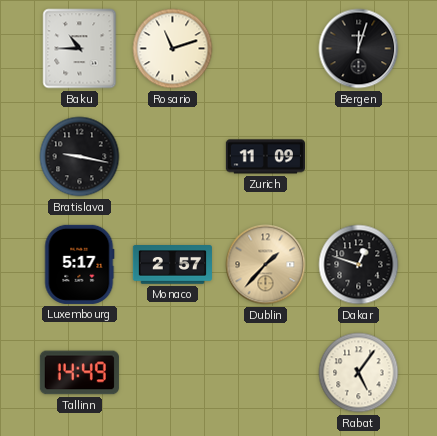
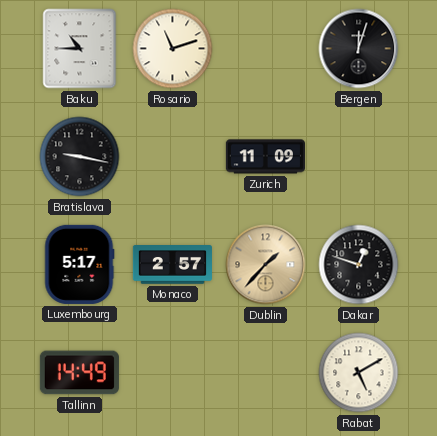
Rabat: 5:06 -> 5:10 (359, 373)
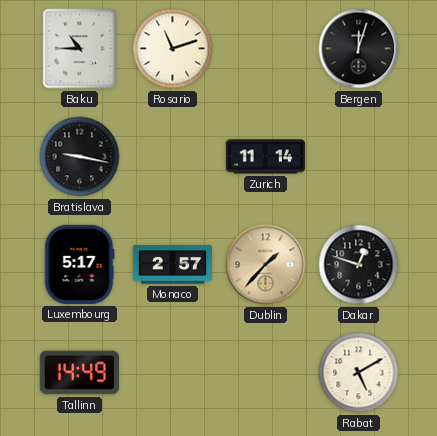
Zurich: 11:09 -> 11:14 (265, 157)
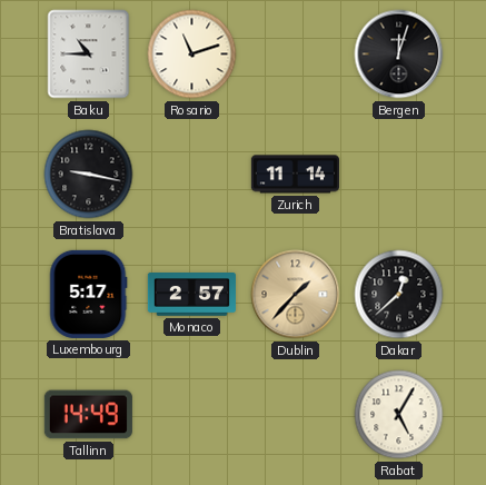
Dakar: 12:48 -> 12:38 (399, 295)
Rabat: 5:10 -> 5:05 (399, 415)
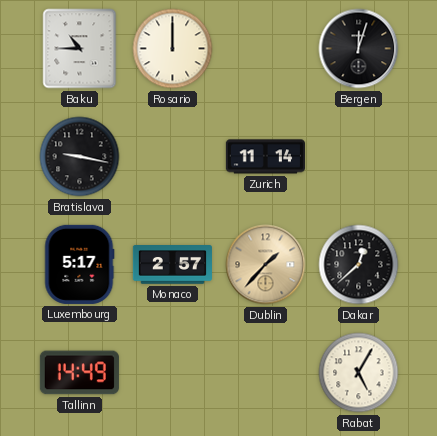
Rosario: 11:12 -> 12:00 (173, 49)
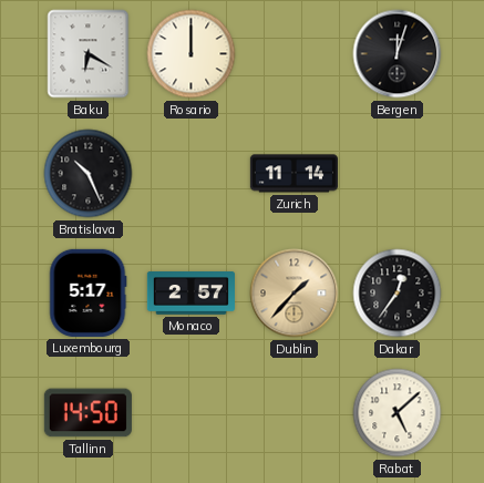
Baku: 10:45 -> 6:20 (89, 54)
Bratislava: 9:17 -> 10:26 (89, 174)
Dakar: 12:38 -> 12:36 (398, 294)
Tallinn: 14:49 -> 14:50 (87, 413)
Rabat: 5:05 -> 5:08 (398, 413)
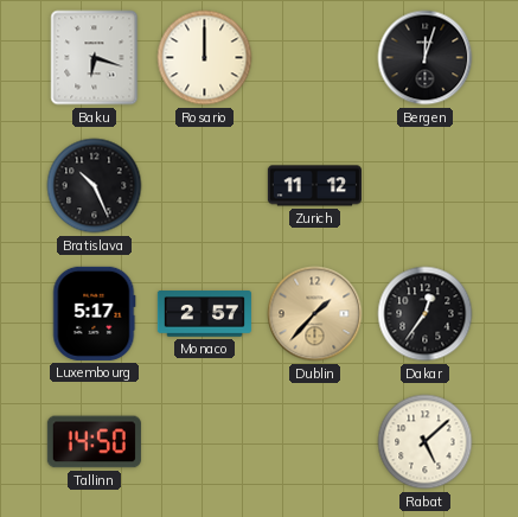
Baku: 6:20 -> 6:18 (95, 58)
Zurich: 11:14 -> 11:12 (314, 186)
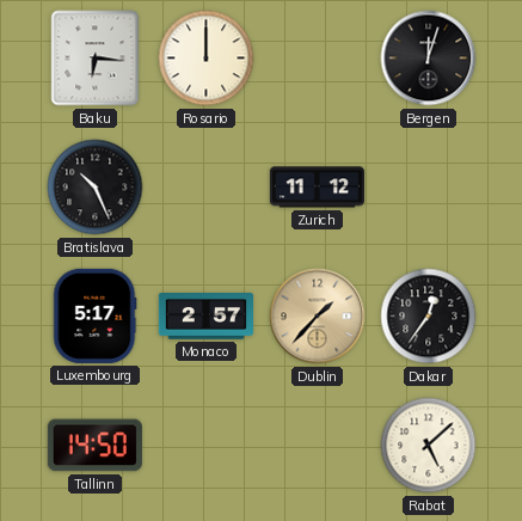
Baku: 6:18 -> 6:16 (96, 59)
